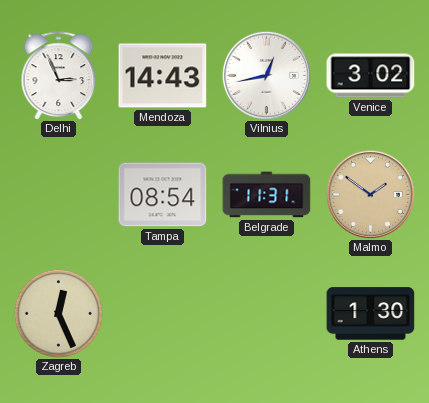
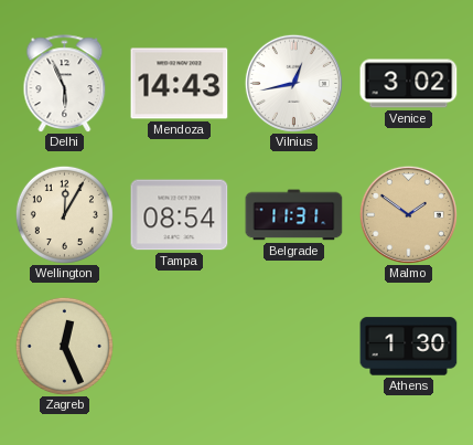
Delhi: 2:56 -> 5:56 (65, 84)
Wellington: none -> 12:05 (64, 214)
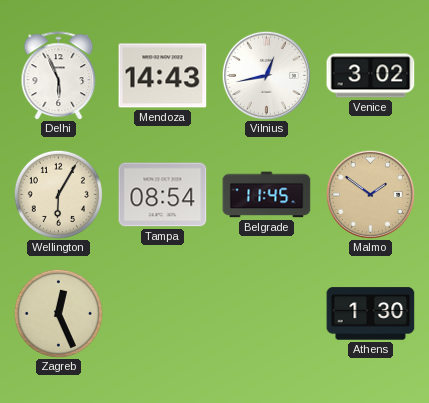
Wellington: 12:05 -> 6:05 (58, 194)
Belgrade: 11:31 -> 11:45 (267, 195)
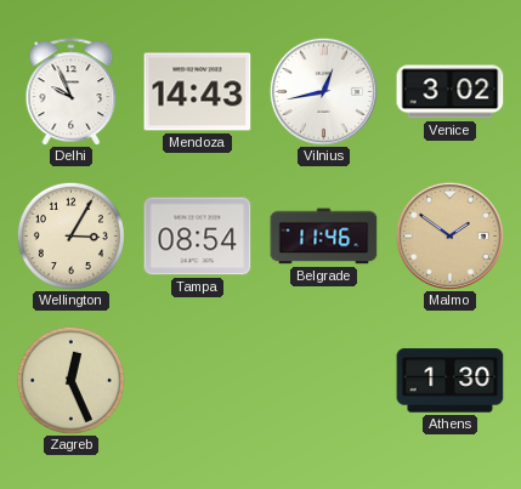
Delhi: 5:56 -> 9:56 (72, 92)
Wellington: 6:05 -> 3:05 (70, 235)
Belgrade: 11:45 -> 11:46 (324, 237)
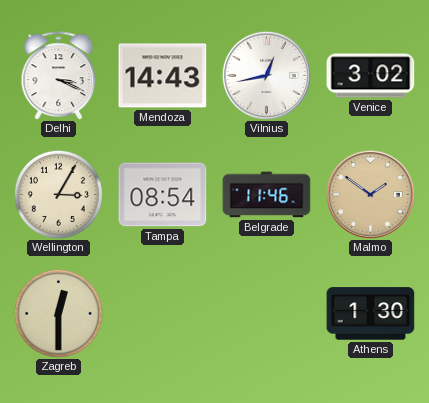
Delhi: 9:56 -> 3:19 (59, 76)
Zagreb: 12:26 -> 12:30 (58, 313)
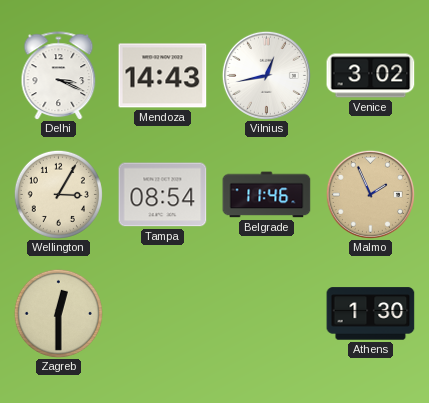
Malmo: 1:51 -> 1:56 (370, 194)
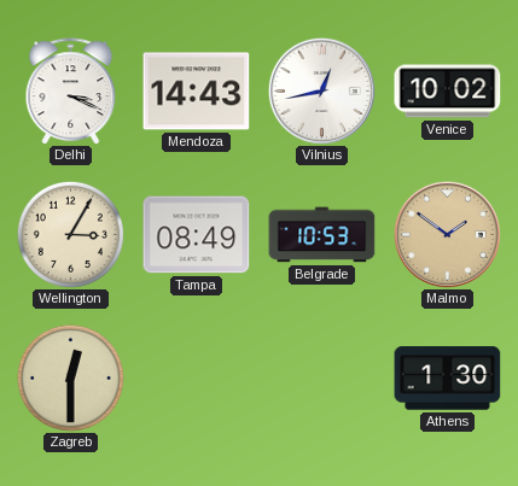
Venice: 3:02 -> 10:02 (448, 92)
Tampa: 08:54 -> 08:49 (197, 235)
Belgrade: 11:46 -> 10:53 (322, 235)
Malmo: 1:56 -> 1:51 (447, 234)
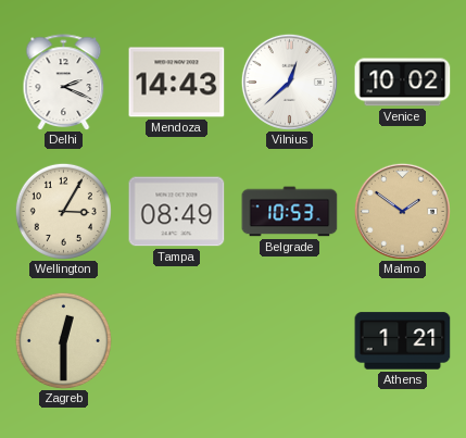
Delhi: 3:19 -> 2:19 (64, 83)
Vilnius: 12:43 -> 12:38 (289, 82)
Athens: 1:30 -> 1:21 (403, 341)
